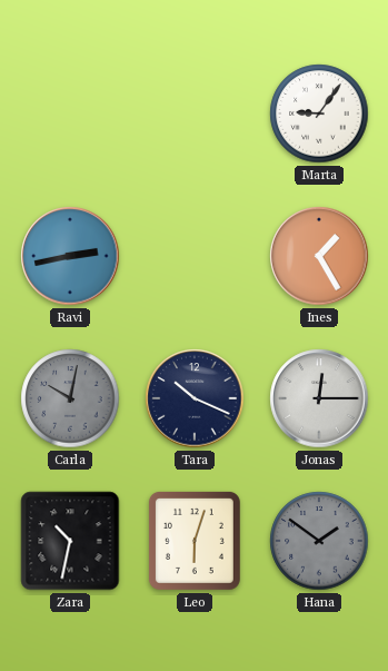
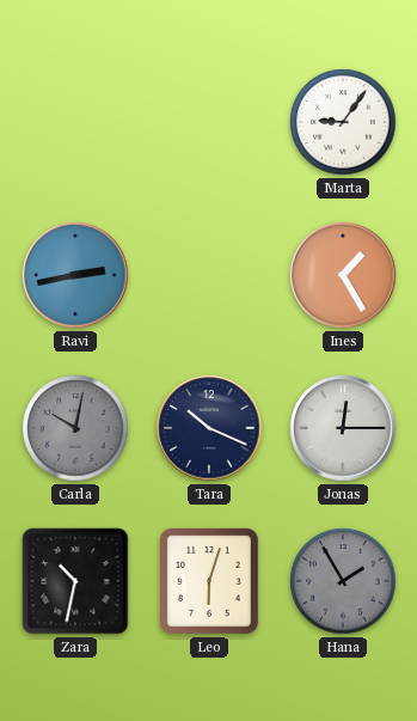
Hana: 1:51 -> 1:55 (343, 581)
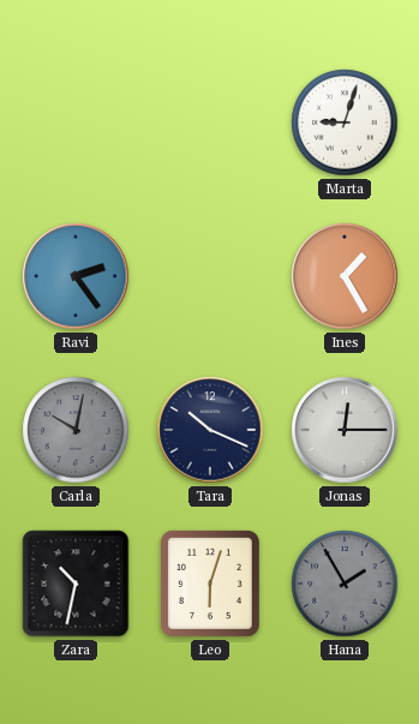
Marta: 9:06 -> 9:03 (345, 122)
Ravi: 2:43 -> 2:24 (76, 276)
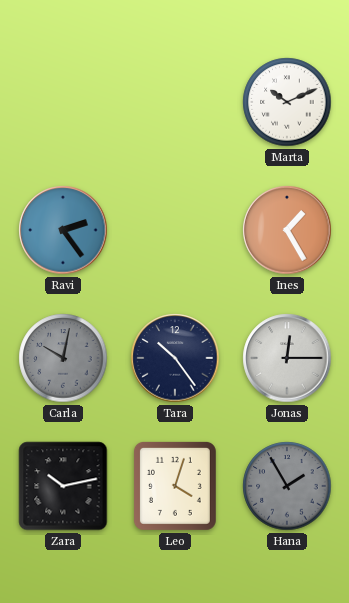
Marta: 9:03 -> 10:11 (287, 102)
Tara: 10:19 -> 10:24 (175, 358)
Zara: 10:32 -> 10:13 (63, 486)
Leo: 6:03 -> 4:03 (175, 486)
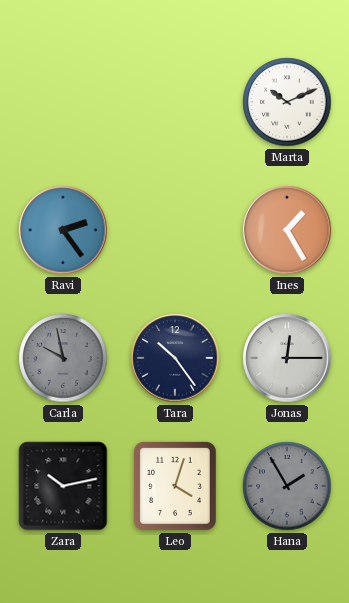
Carla: 10:02 -> 9:58 (63, 358)
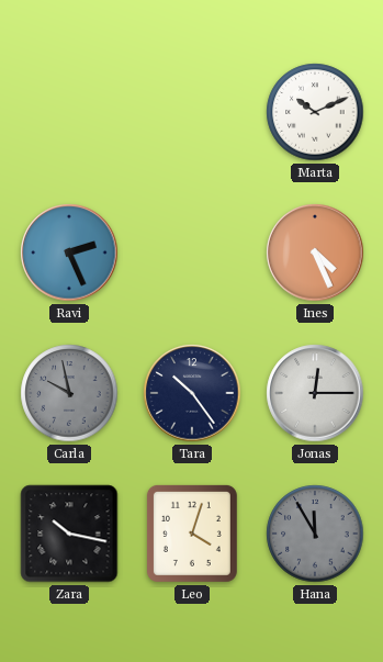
Ravi: 2:24 -> 2:26 (69, 253)
Ines: 1:25 -> 4:26 (315, 253)
Zara: 10:13 -> 10:17 (69, 534)
Hana: 1:55 -> 11:55 (315, 534)
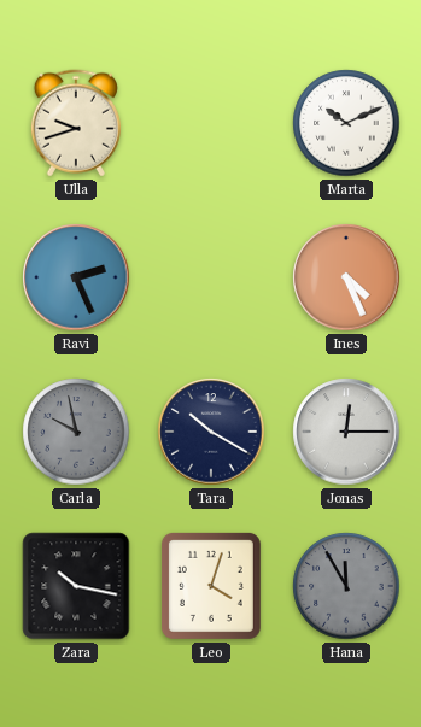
Ulla: none -> 9:42 (76, 123)
Tara: 10:24 -> 10:20 (211, 432)
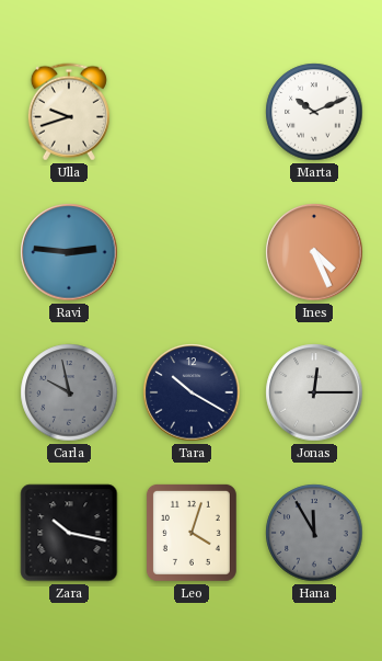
Ravi: 2:26 -> 2:46 (69, 252)
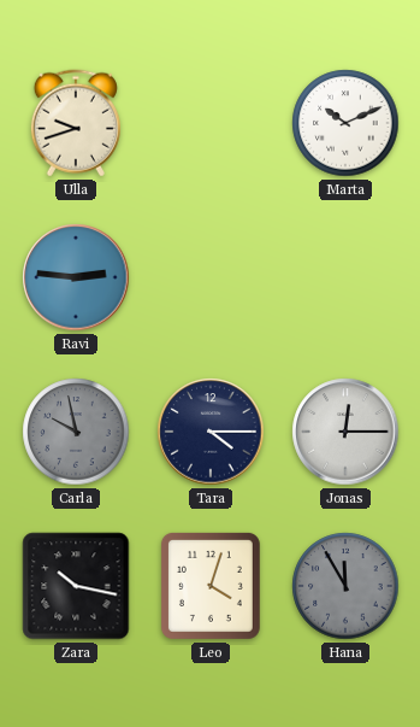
Ines: 4:26 -> none (314, 252)
Tara: 10:20 -> 4:15 (211, 432)
